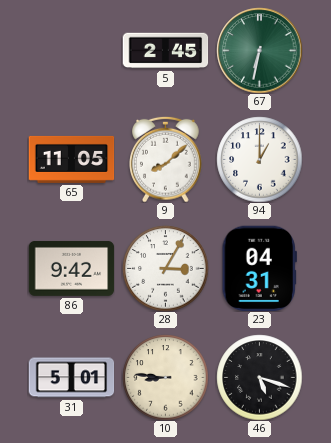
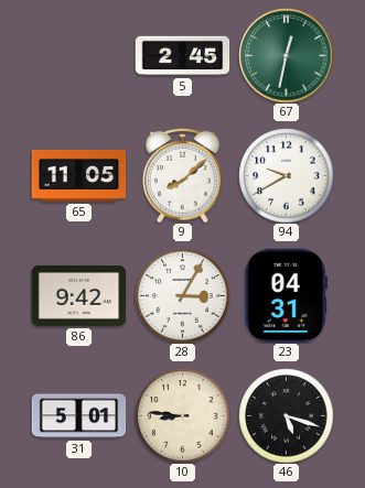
67: 6:32 -> 12:32 (286, 55)
94: 1:00 -> 9:40 (286, 175)
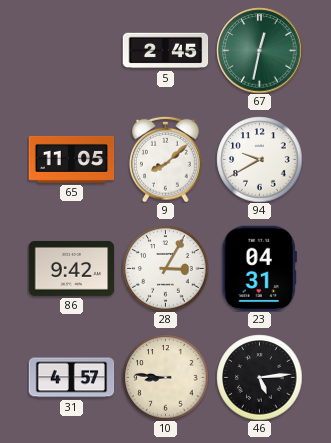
31: 5:01 -> 4:57 (71, 378)
46: 5:18 -> 5:14 (259, 377)
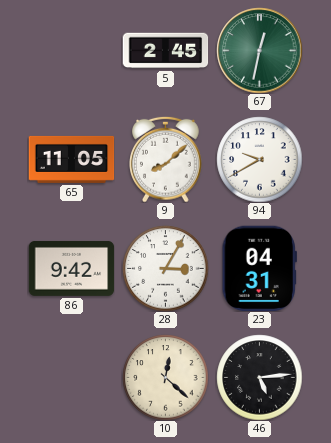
31: 4:57 -> none (71, 378)
10: 8:46 -> 12:22 (165, 377)
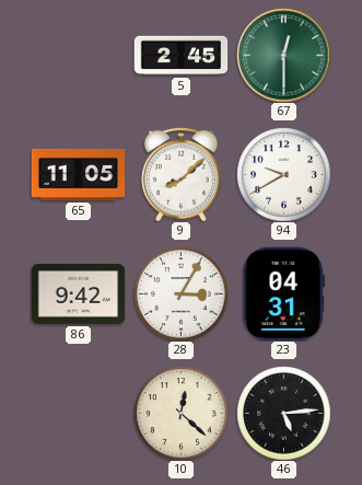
67: 12:32 -> 12:30 (283, 55)
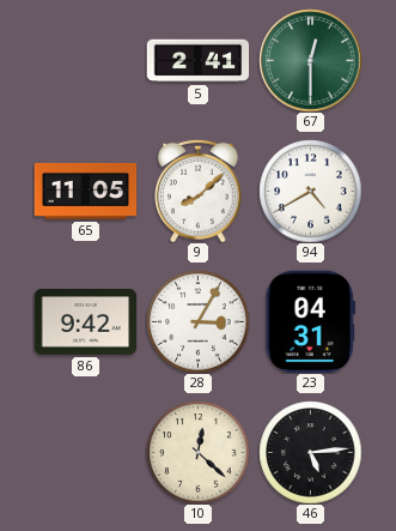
5: 2:45 -> 2:41 (197, 61)
94: 9:40 -> 4:40 (310, 191)
